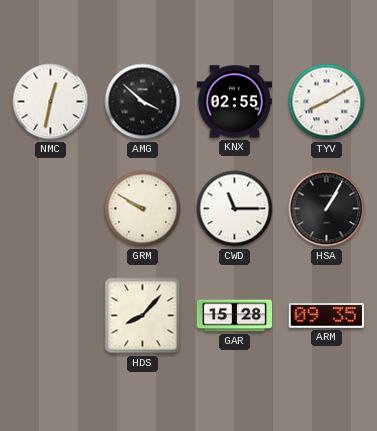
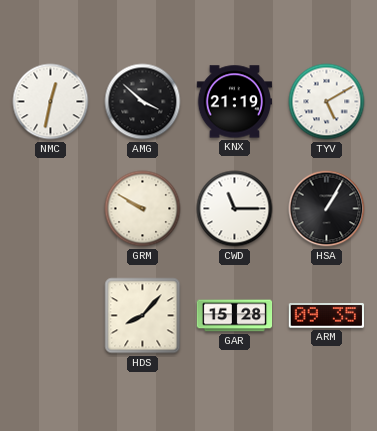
KNX: 02:55 -> 21:19 (235, 102)
TYV: 8:10 -> 5:10 (327, 102)
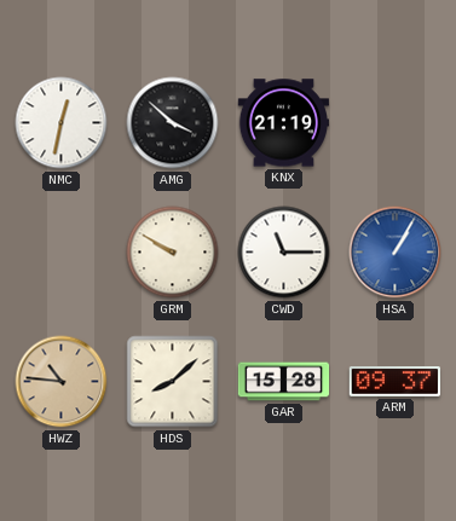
TYV: 5:10 -> none (327, 102)
HSA dial: black -> blue (396, 253)
HWZ: none -> 10:46 (62, 382)
HDS: 8:07 -> 8:08 (173, 382)
ARM: 09:35 -> 09:37 (394, 382)
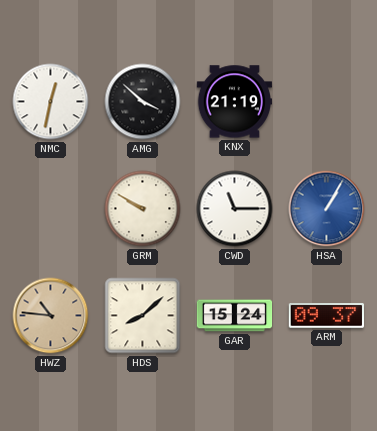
GAR: 15:28 -> 15:24 (235, 316)
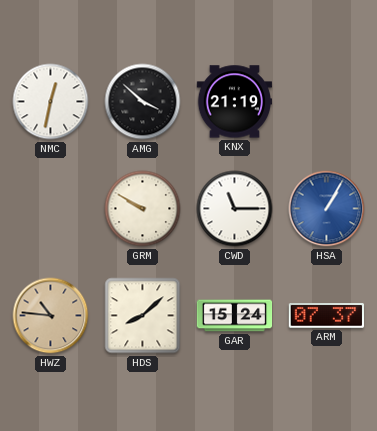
ARM: 09:37 -> 07:37 (326, 316)
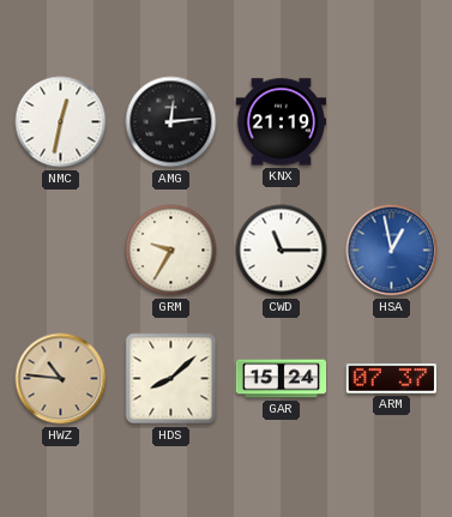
AMG: 3:52 -> 12:14 (171, 122)
GRM: 9:50 -> 9:35 (171, 251)
HSA: 1:05 -> 12:58 (392, 251)
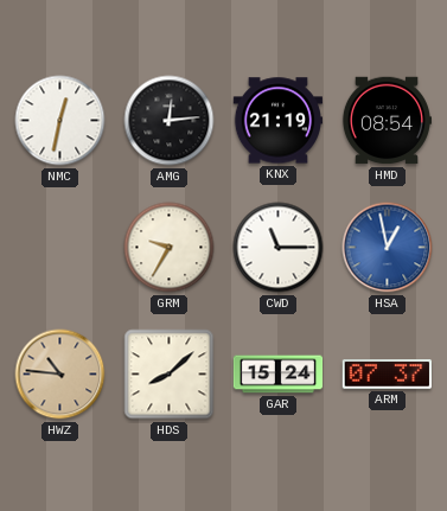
HMD: none -> 08:54 (385, 121)
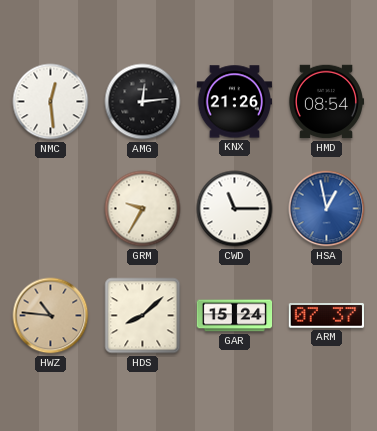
NMC: 12:32 -> 12:29 (51, 102)
KNX: 21:19 -> 21:26 (235, 102)
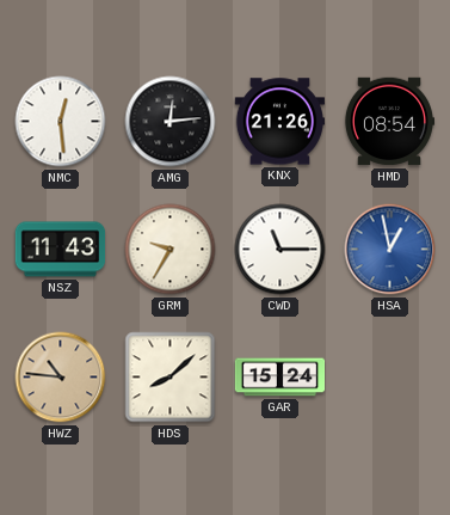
NSZ: none -> 11:43 (61, 250)
ARM: 07:37 -> none (326, 316)
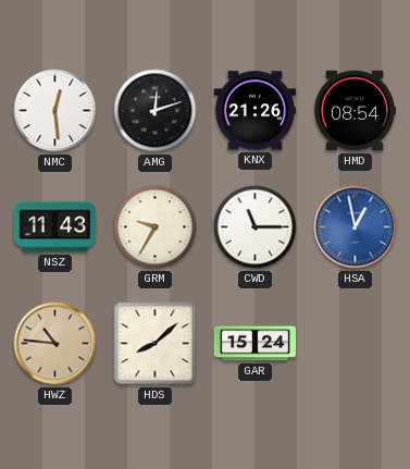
AMG: 12:14 -> 12:12 (156, 111)
